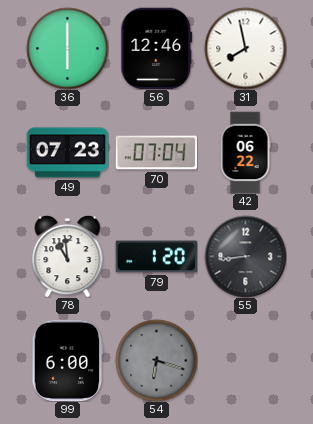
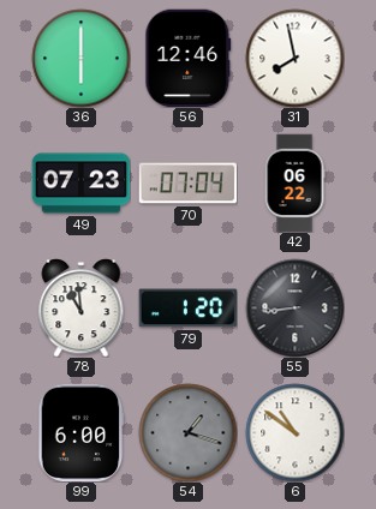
54: 6:18 -> 1:18 (187, 432)
6: none -> 10:51 (294, 432)
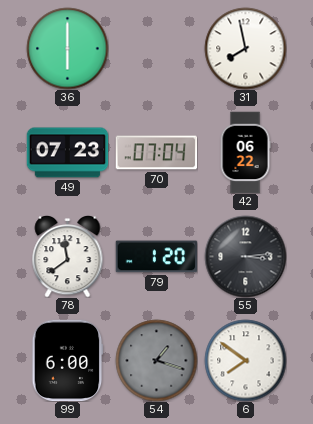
56: 12:46 -> none (189, 58)
78: 10:59 -> 11:39 (68, 257)
55: 8:44 -> 3:14 (245, 256)
6: 10:51 -> 7:51 (245, 360)
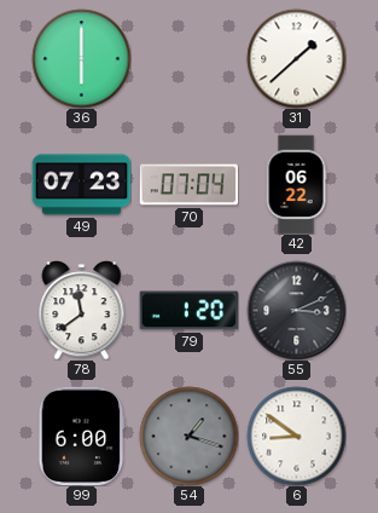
31: 7:58 -> 1:38 (296, 58)
55: 3:14 -> 3:11 (296, 310)
6: 7:51 -> 8:51 (296, 436)
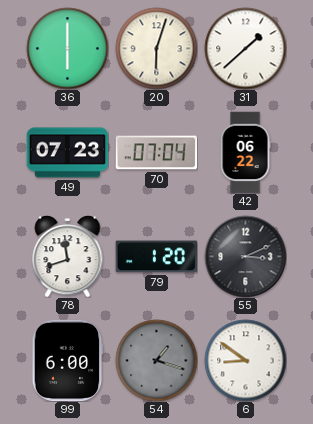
20: none -> 6:03 (156, 48)
78: 11:39 -> 11:42 (68, 257)
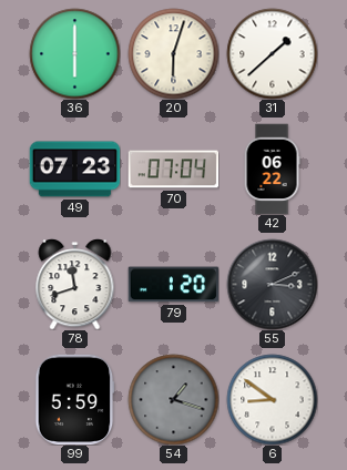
99: 6:00 -> 5:59 (74, 399)
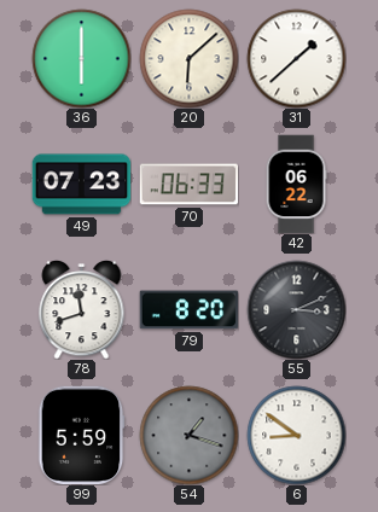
20: 6:03 -> 6:08 (188, 58)
70: 07:04 -> 06:33 (188, 185)
79: 1:20 -> 8:20 (188, 310)
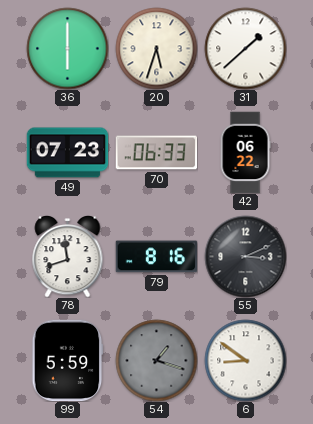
20: 6:08 -> 5:33 (156, 48)
79: 8:20 -> 8:16 (156, 257)
